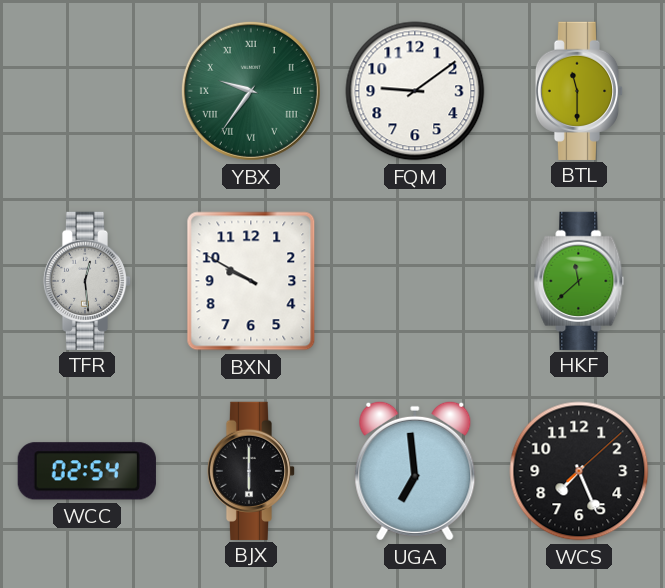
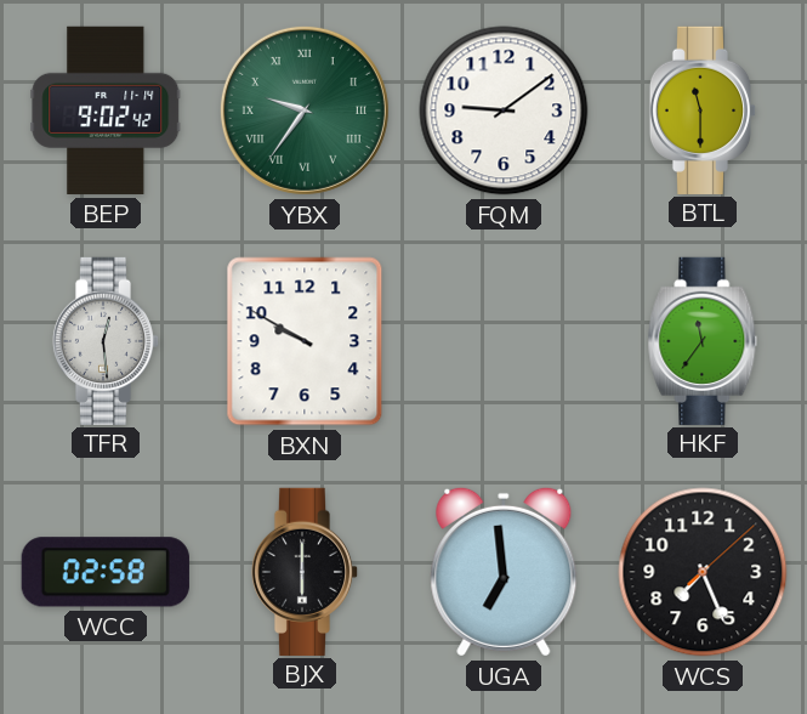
BEP: none -> 9:02 (106, 110)
HKF: 11:38 -> 11:36 (703, 340)
WCC: 02:54 -> 02:58 (106, 572)
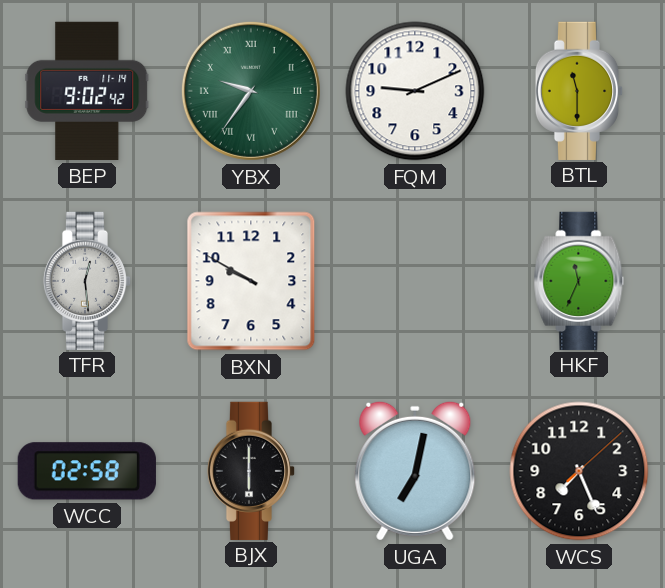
FQM: 9:09 -> 9:11 (415, 91)
HKF: 11:36 -> 11:34 (579, 280)
UGA: 6:59 -> 7:02 (415, 471)
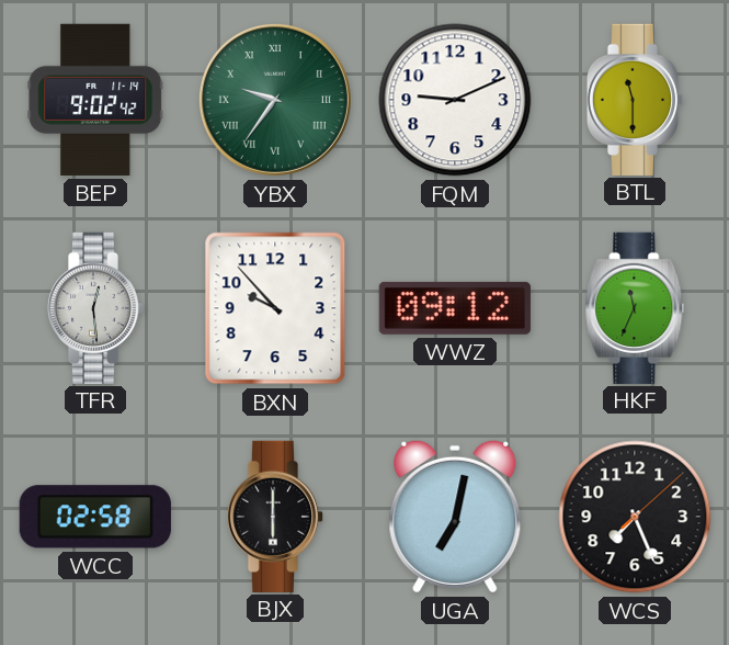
BXN: 9:50 -> 9:53 (275, 308)
WWZ: none -> 09:12 (455, 308)
